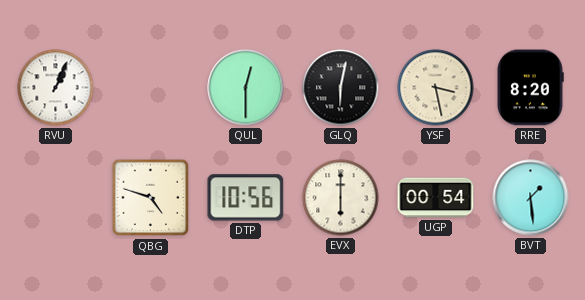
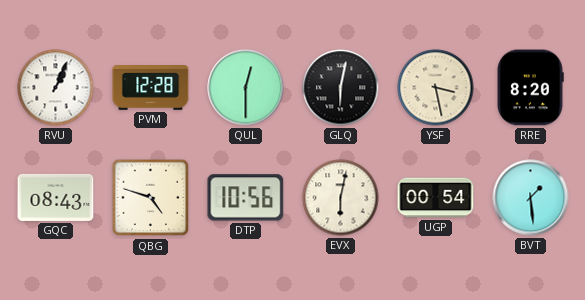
PVM: none -> 12:28 (151, 88)
GQC: none -> 08:43 (56, 197)
EVX: 6:00 -> 6:02 (341, 198)
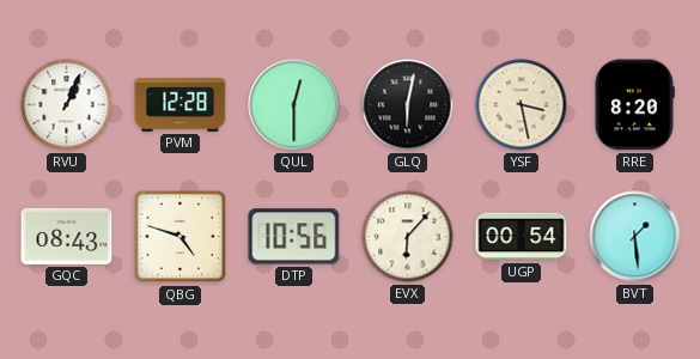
EVX: 6:02 -> 6:07 (408, 237)
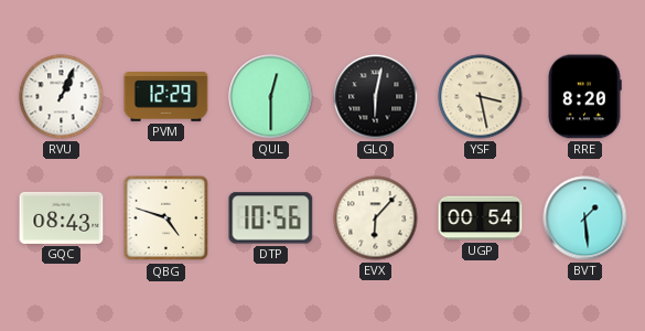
PVM: 12:28 -> 12:29 (166, 97)
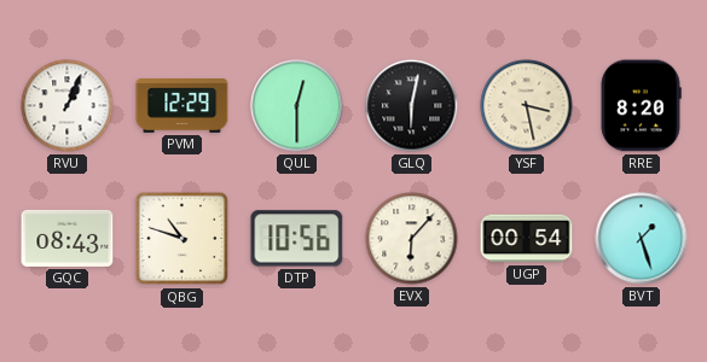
QBG: 4:48 -> 10:48 (182, 239)
BVT: 1:29 -> 1:27 (642, 239)
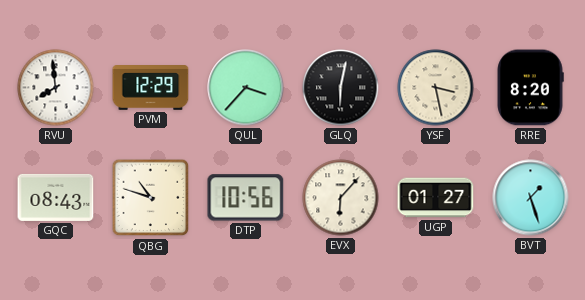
RVU: 1:04 -> 7:59 (56, 88)
QUL: 12:30 -> 3:37 (246, 88)
UGP: 00:54 -> 01:27 (436, 198)
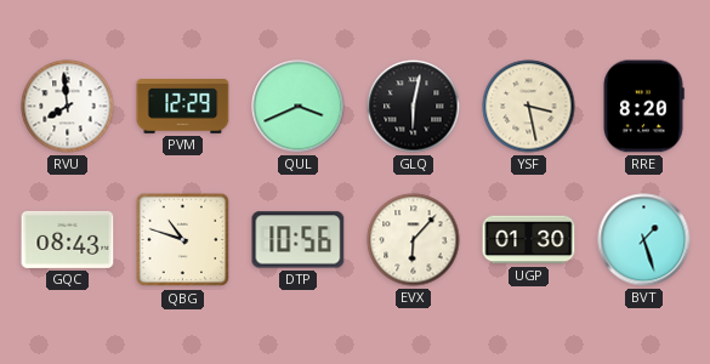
QUL: 3:37 -> 3:41 (299, 107)
UGP: 01:27 -> 01:30 (529, 240)
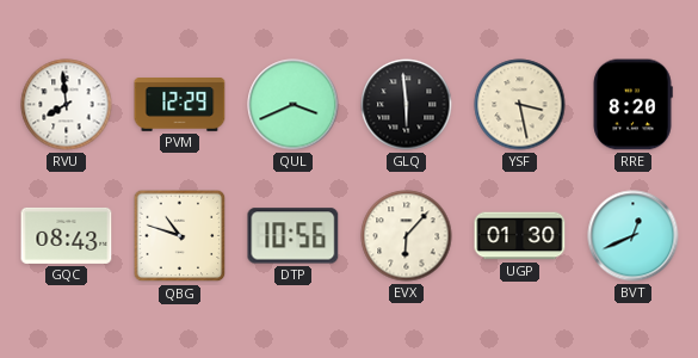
GLQ: 6:02 -> 5:59 (407, 105)
BVT: 1:27 -> 12:41 (634, 236)
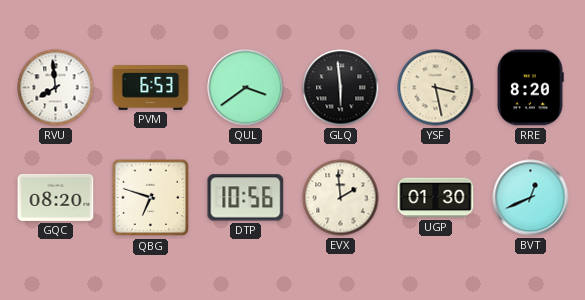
PVM: 12:29 -> 6:53 (151, 88)
QUL: 3:41 -> 3:39 (246, 88)
GQC: 08:43 -> 08:20 (56, 197)
QBG: 10:48 -> 6:48 (151, 198)
EVX: 6:07 -> 1:59 (341, 198)
